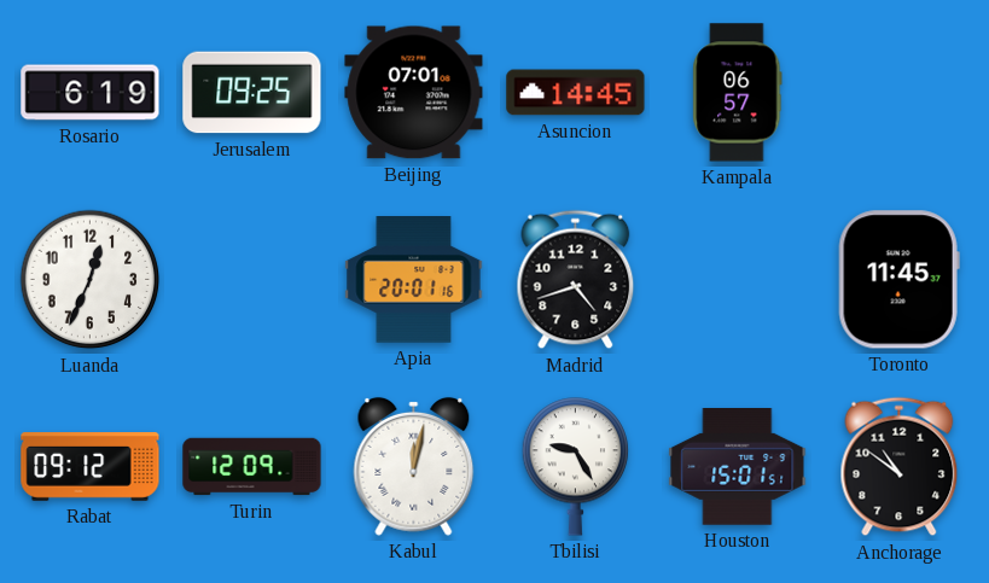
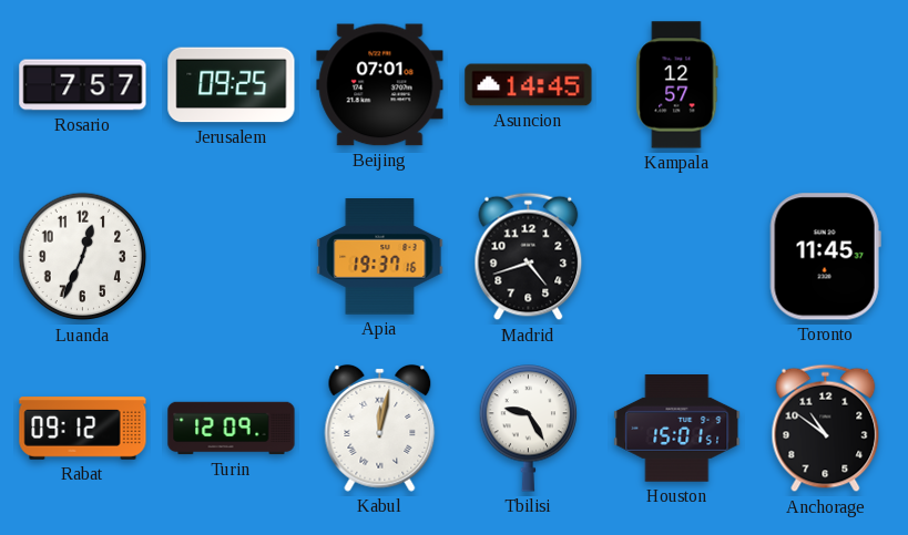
Rosario: 6:19 -> 7:57 (83, 85)
Kampala: 06:57 -> 12:57 (677, 85)
Apia: 20:01 -> 19:37 (380, 257)
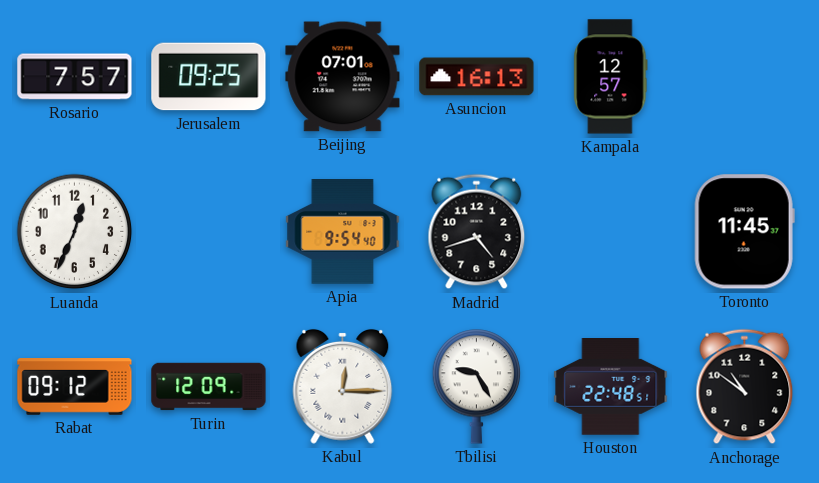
Asuncion: 14:45 -> 16:13 (477, 77)
Apia: 19:37 -> 9:54 (343, 232)
Kabul: 12:02 -> 12:15 (343, 386)
Houston: 15:01 -> 22:48 (611, 387)
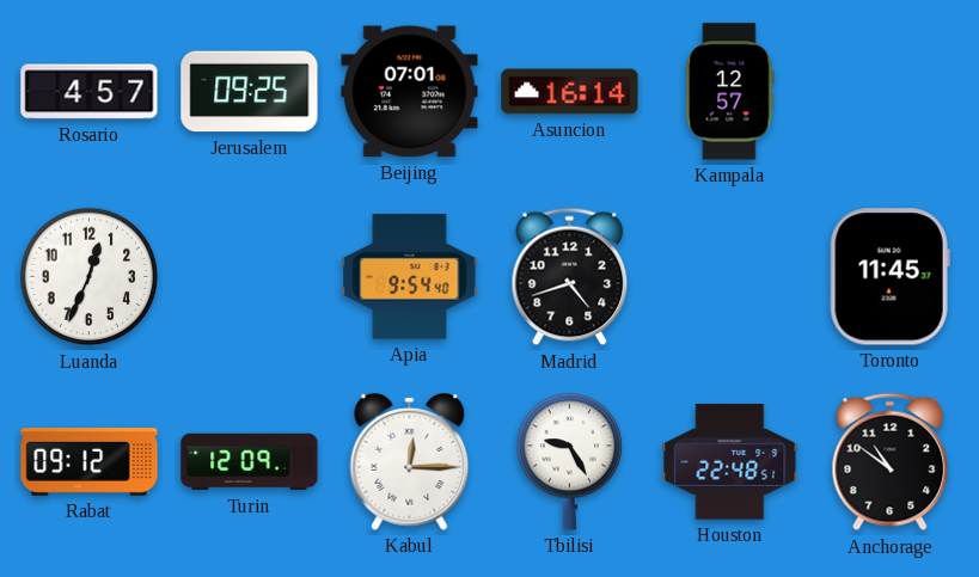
Rosario: 7:57 -> 4:57 (90, 92)
Asuncion: 16:13 -> 16:14 (570, 92)
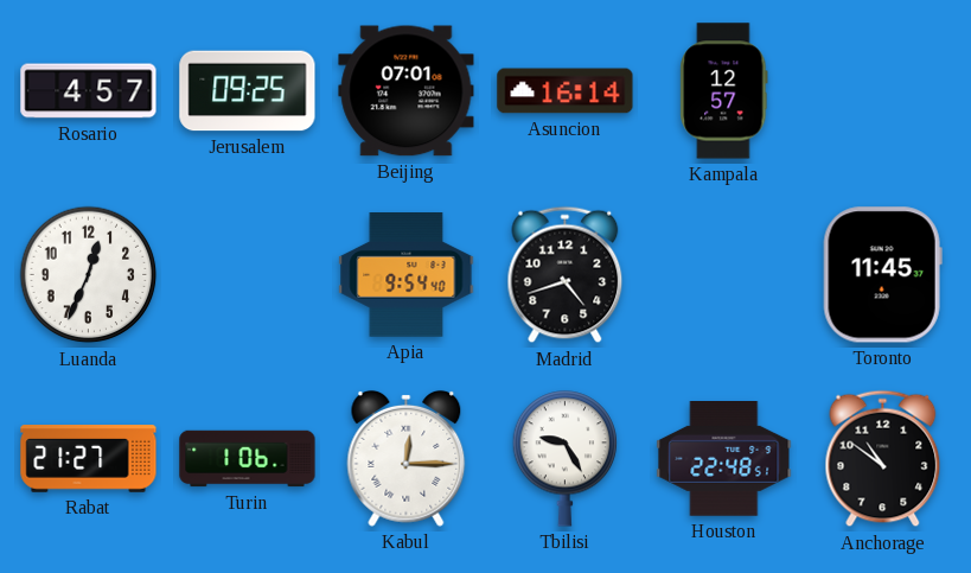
Rabat: 09:12 -> 21:27 (89, 459)
Turin: 12:09 -> 1:06 (248, 459)
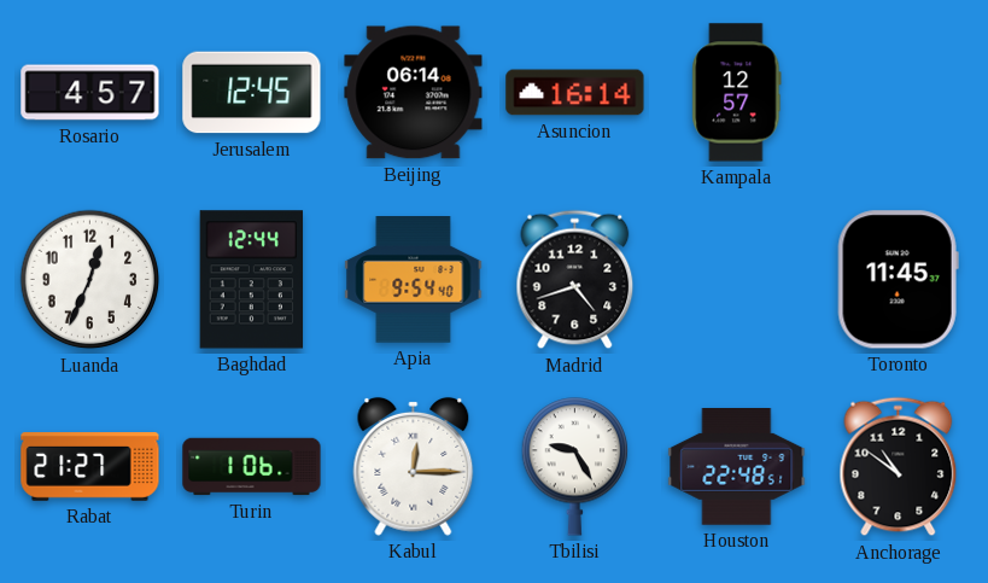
Jerusalem: 09:25 -> 12:45 (252, 93)
Beijing: 07:01 -> 06:14 (414, 93)
Baghdad: none -> 12:44 (252, 280)
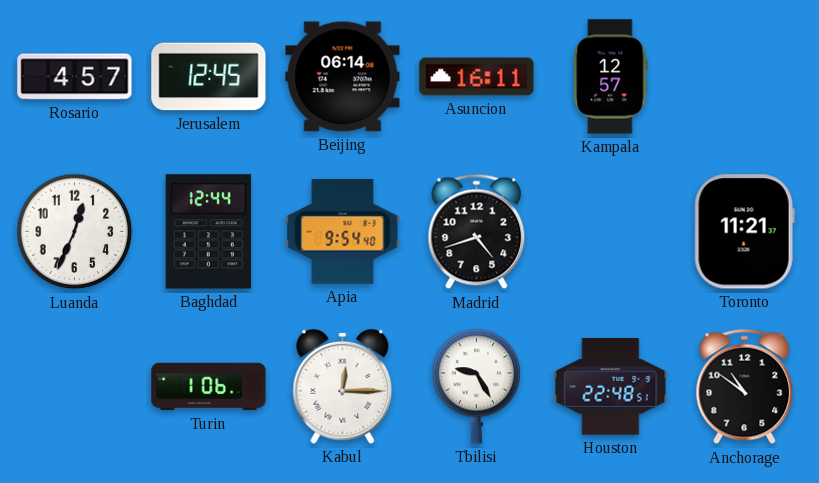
Asuncion: 16:14 -> 16:11 (477, 77)
Toronto: 11:45 -> 11:21 (744, 232)
Rabat: 21:27 -> none (90, 467)
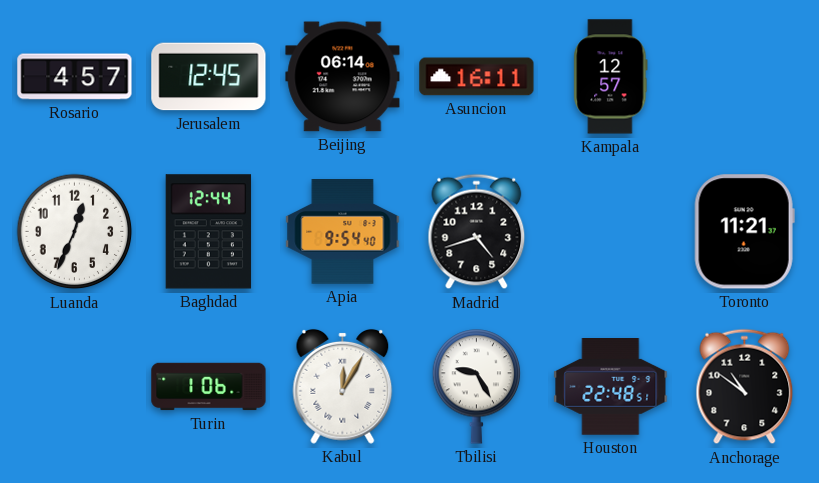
Kabul: 12:15 -> 12:05 (343, 386)
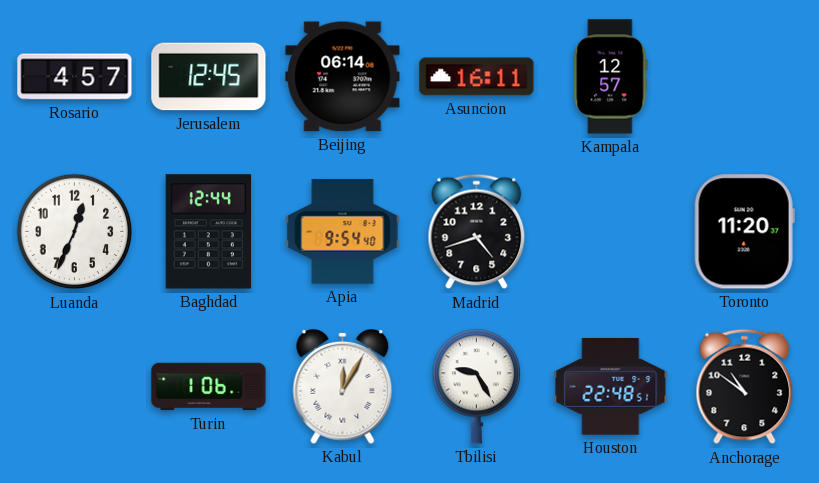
Toronto: 11:21 -> 11:20 (744, 232)
